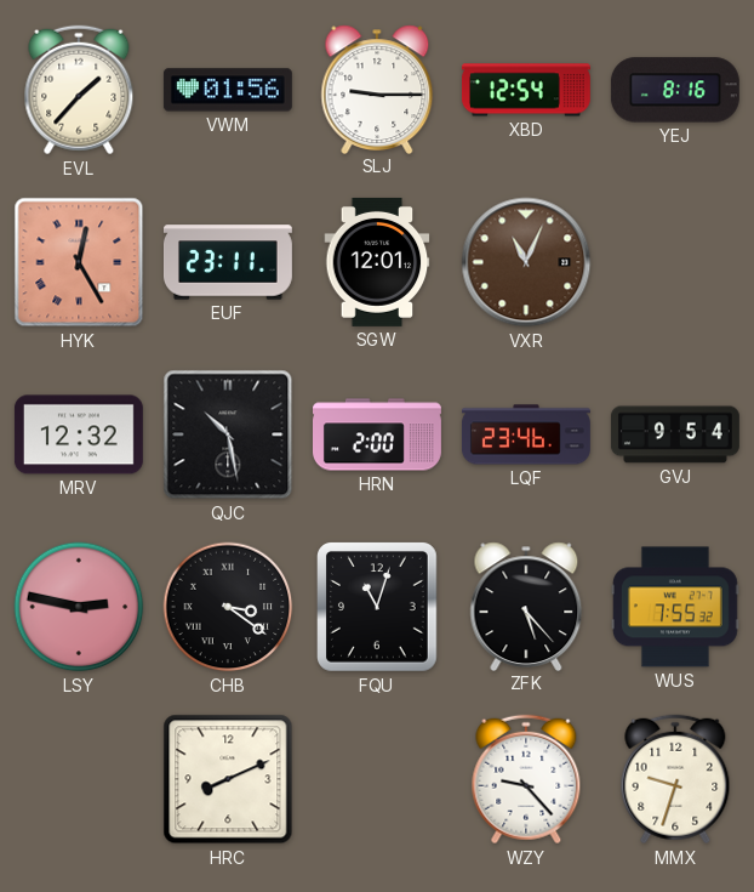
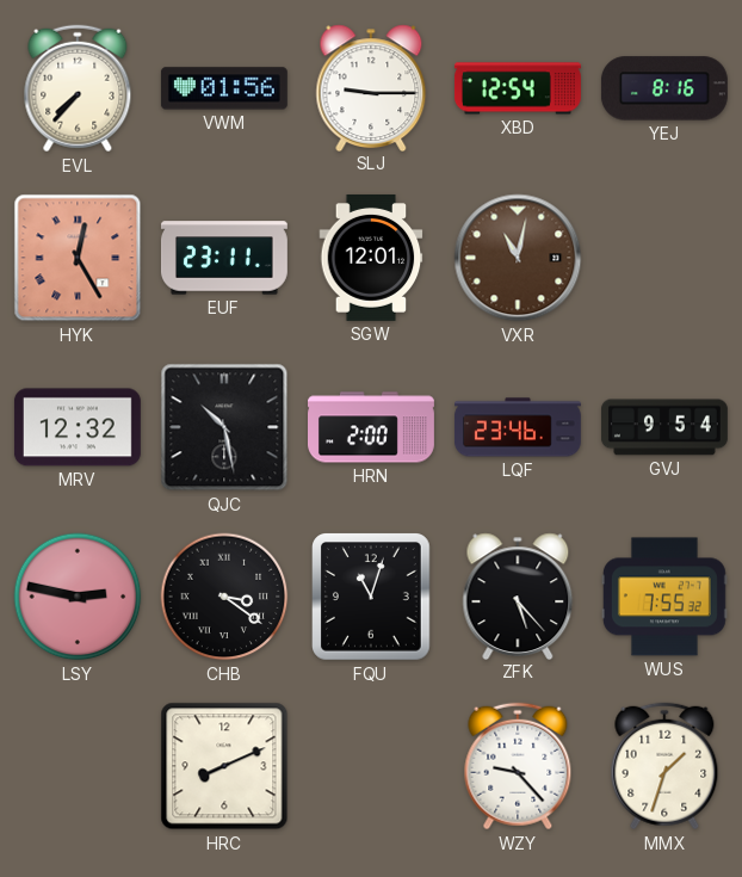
EVL: 1:37 -> 7:37 (78, 88)
VXR: 11:04 -> 11:02 (518, 258)
MMX: 9:33 -> 1:33 (664, 766)
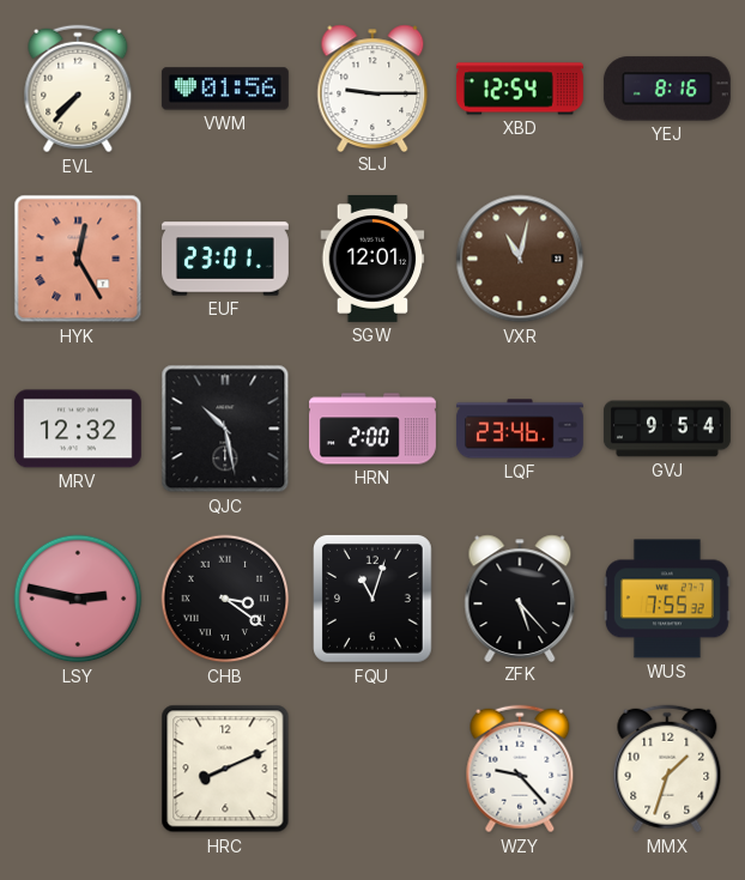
EUF: 23:11 -> 23:01 (225, 259)
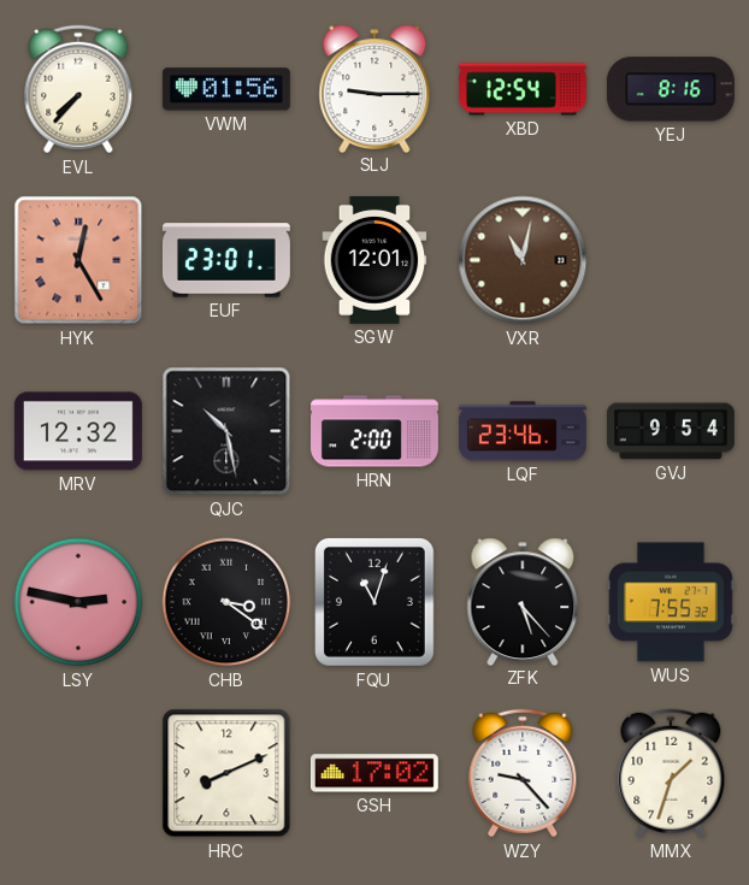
GSH: none -> 17:02 (374, 773)
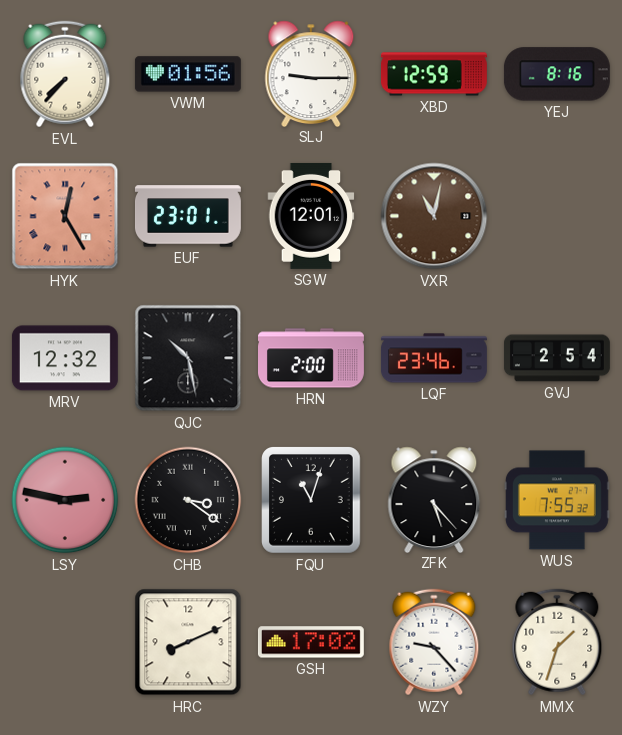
XBD: 12:54 -> 12:59 (434, 74)
GVJ: 9:54 -> 2:54 (557, 358)
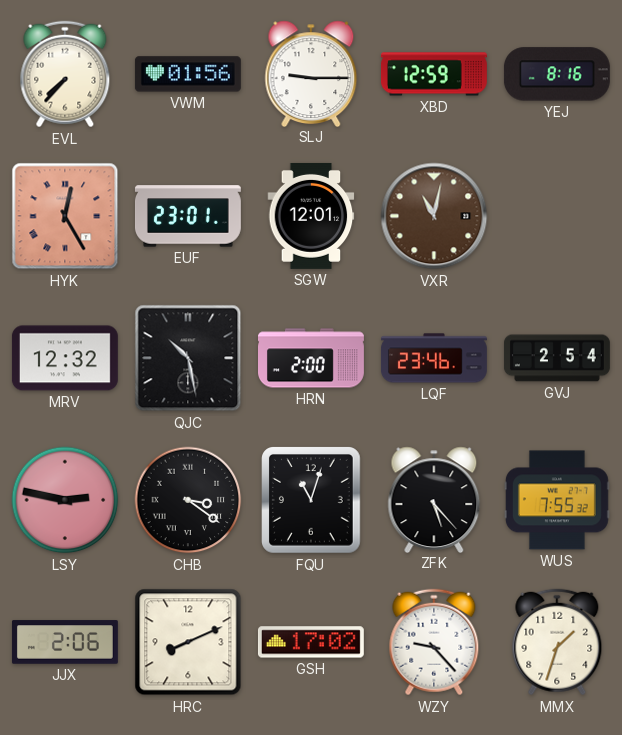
JJX: none -> 2:06 (65, 642)
